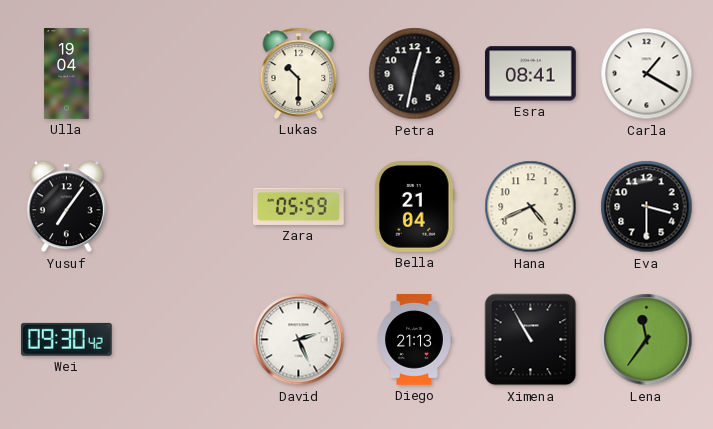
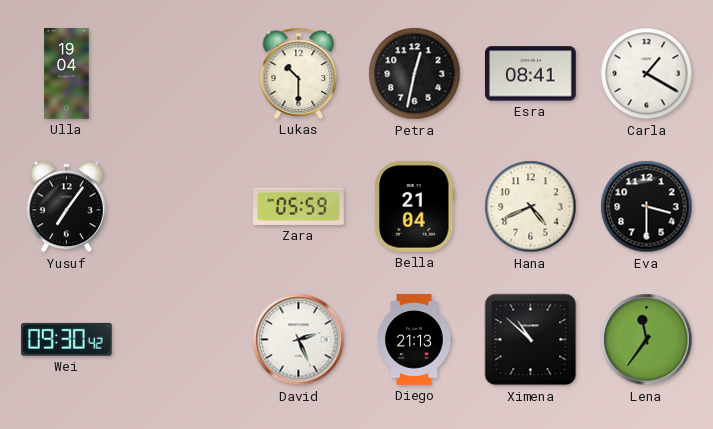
Ximena: 10:55 -> 10:52 (531, 340)
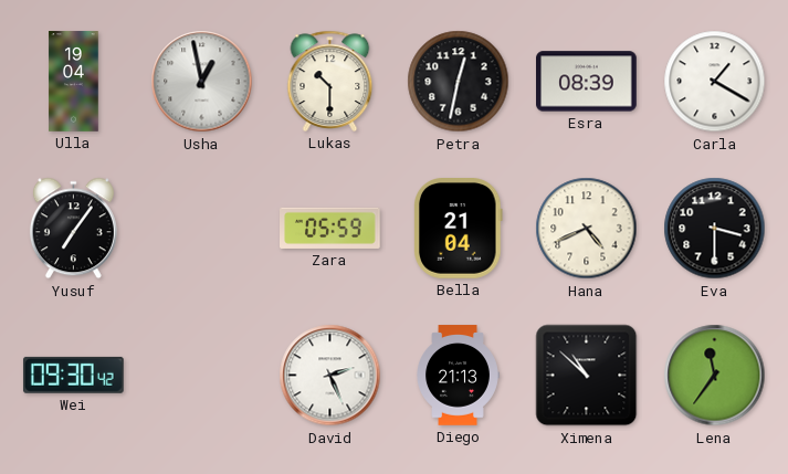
Usha: none -> 12:58 (202, 82)
Esra: 08:41 -> 08:39 (587, 82)
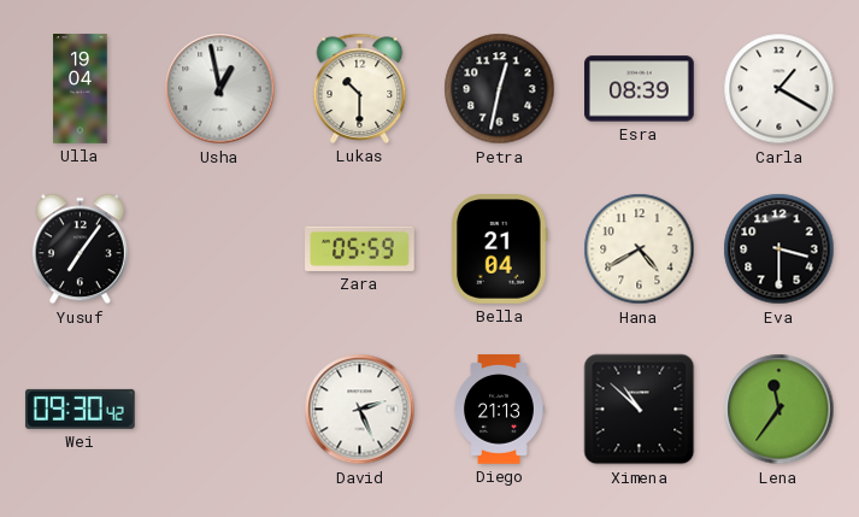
Hana: 4:41 -> 4:40 (640, 249)
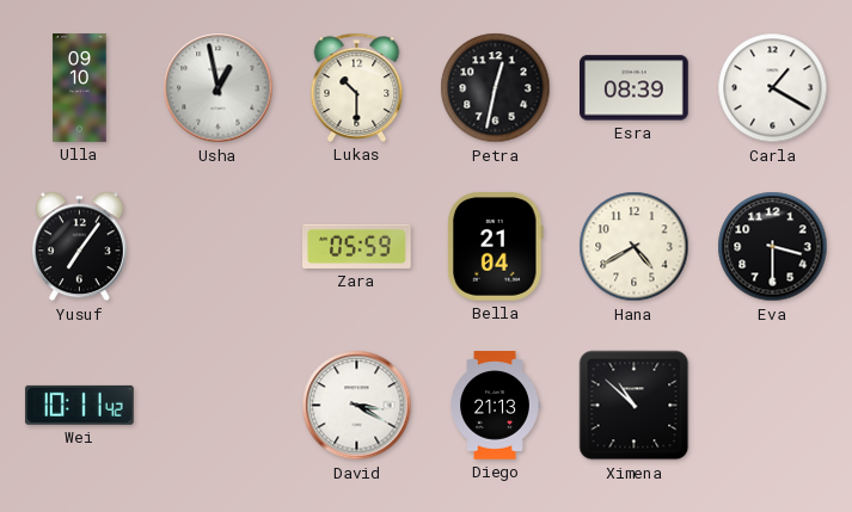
Ulla: 19:04 -> 09:10 (80, 88)
Wei: 09:30 -> 10:11 (79, 405)
David: 2:26 -> 3:20 (357, 406)
Lena: 11:36 -> none (779, 410)
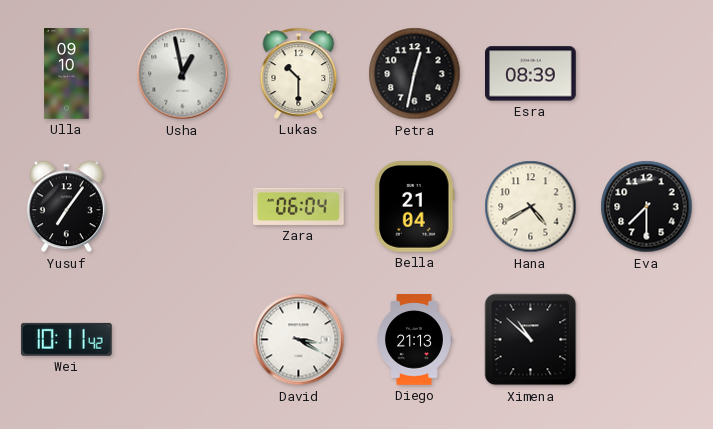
Carla: 1:20 -> none (773, 88)
Zara: 05:59 -> 06:04 (299, 206)
Eva: 3:30 -> 7:30 (647, 207)
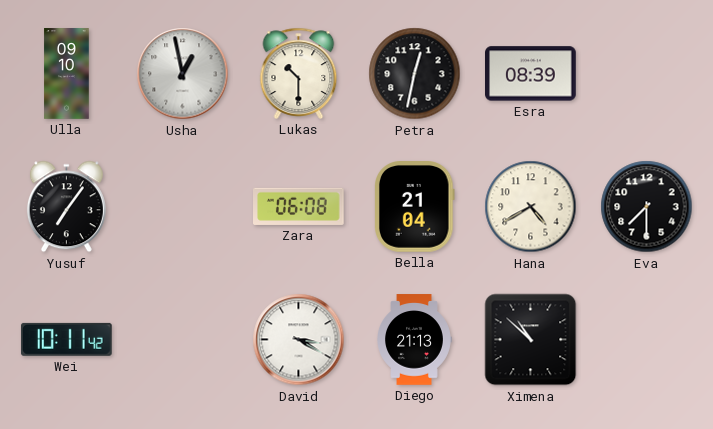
Zara: 06:04 -> 06:08 (299, 206)
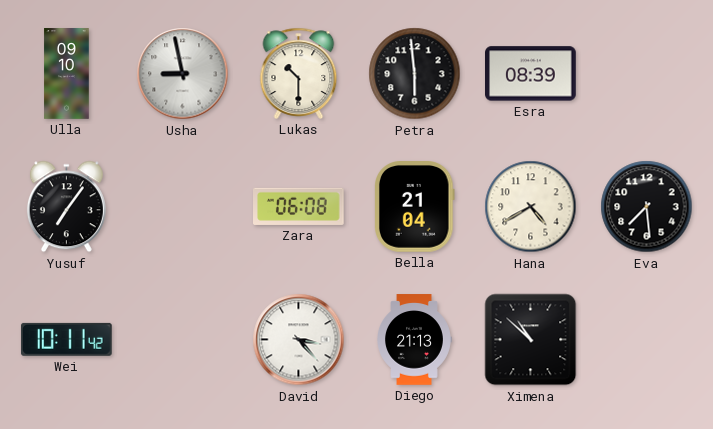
Usha: 12:58 -> 8:58 (183, 74)
Petra: 12:32 -> 5:59 (415, 74)
Eva: 7:30 -> 7:29 (647, 207)
David: 3:20 -> 3:23 (299, 340)
